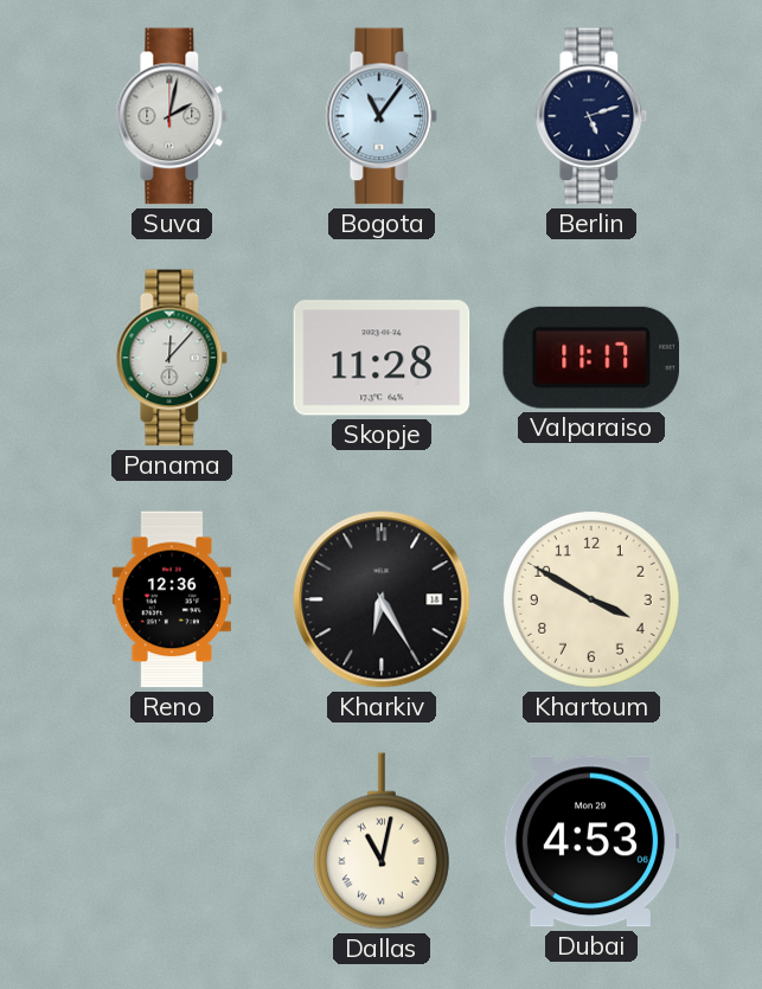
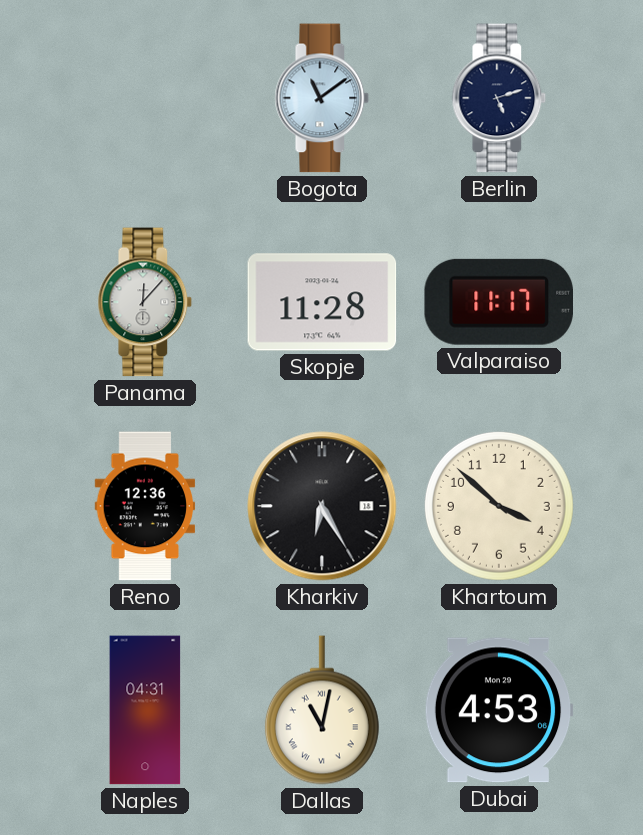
Suva: 2:02 -> none (172, 116)
Bogota: 11:06 -> 11:09 (322, 98)
Khartoum: 3:50 -> 3:52 (499, 506)
Naples: none -> 04:31 (145, 710)
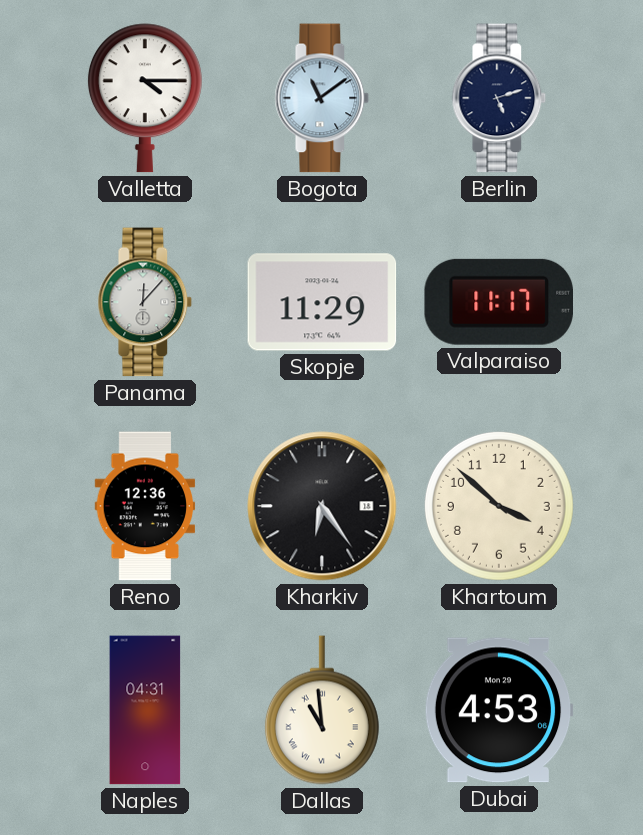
Valletta: none -> 4:15 (145, 98)
Skopje: 11:28 -> 11:29 (322, 302)
Kharkiv: 6:25 -> 6:24 (322, 506)
Dallas: 11:02 -> 10:59 (322, 710)
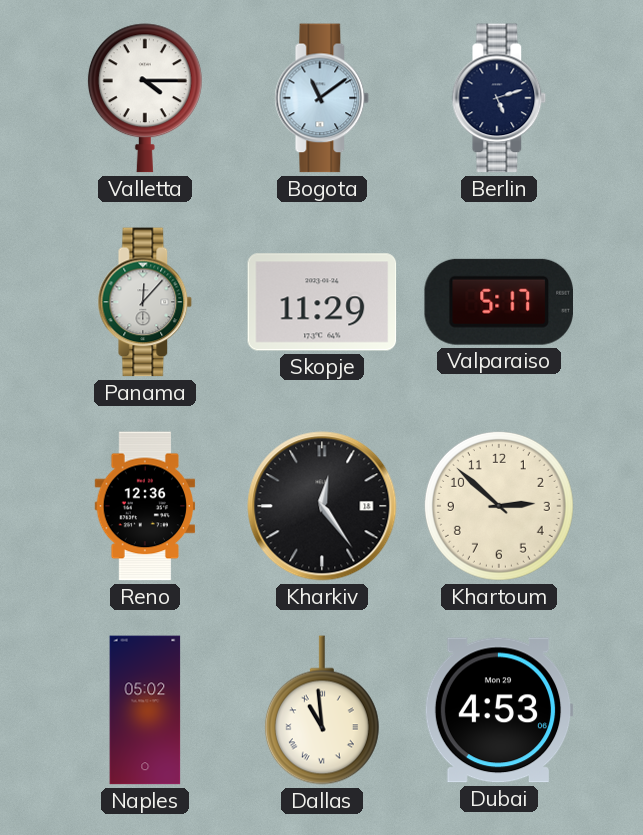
Valparaiso: 11:17 -> 5:17 (498, 302)
Kharkiv: 6:24 -> 12:24 (322, 506)
Khartoum: 3:52 -> 2:52 (499, 506)
Naples: 04:31 -> 05:02 (145, 710)
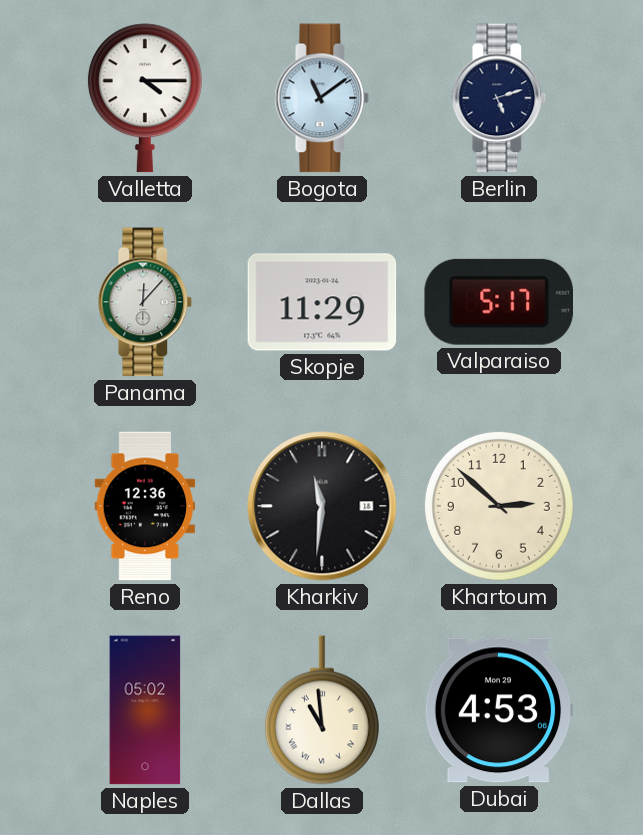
Kharkiv: 12:24 -> 11:31 (322, 506)
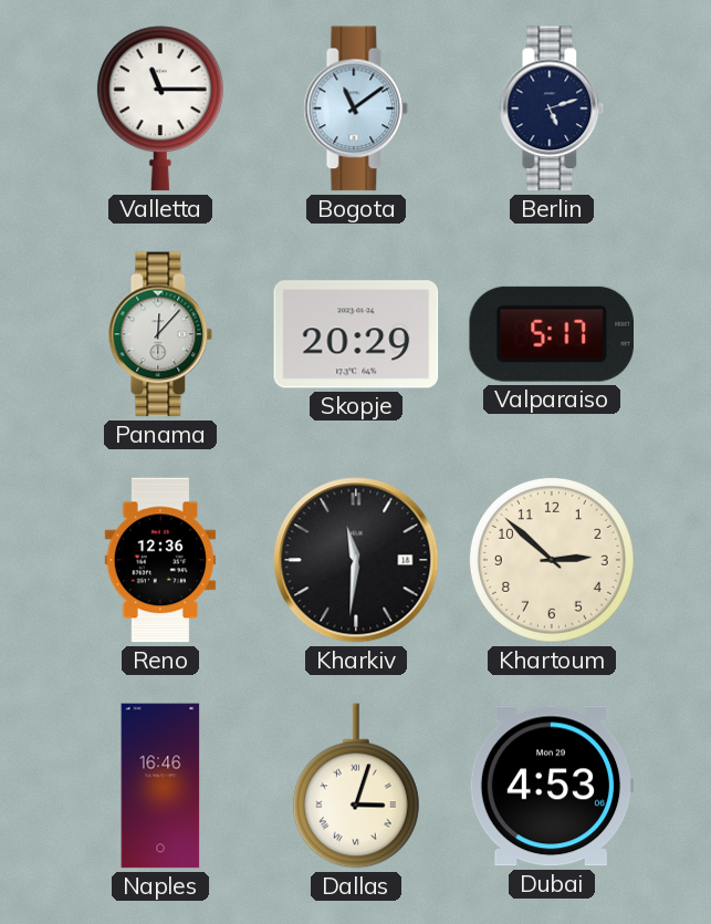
Valletta: 4:15 -> 11:15 (160, 108)
Skopje: 11:29 -> 20:29 (356, 334)
Naples: 05:02 -> 16:46 (160, 786)
Dallas: 10:59 -> 3:03 (356, 786)
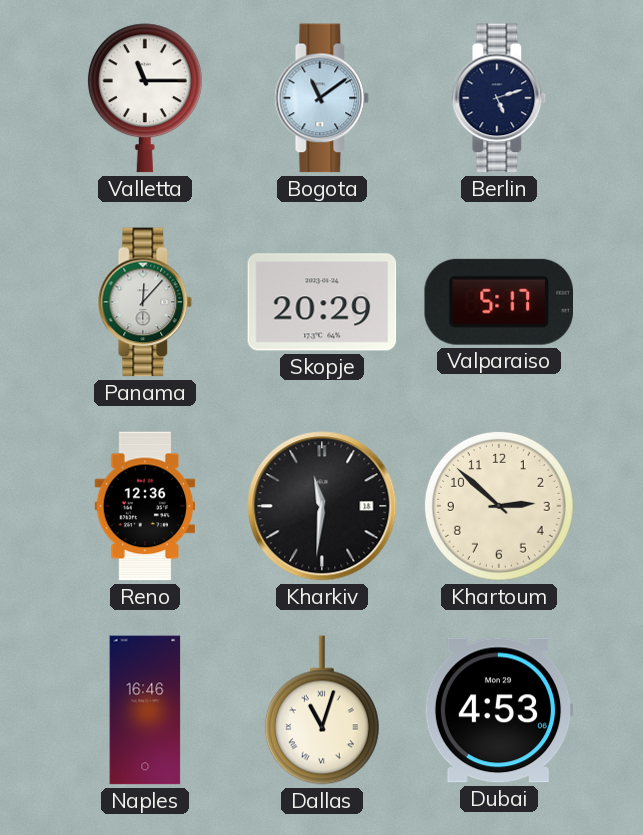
Dallas: 3:03 -> 11:03 (322, 710)
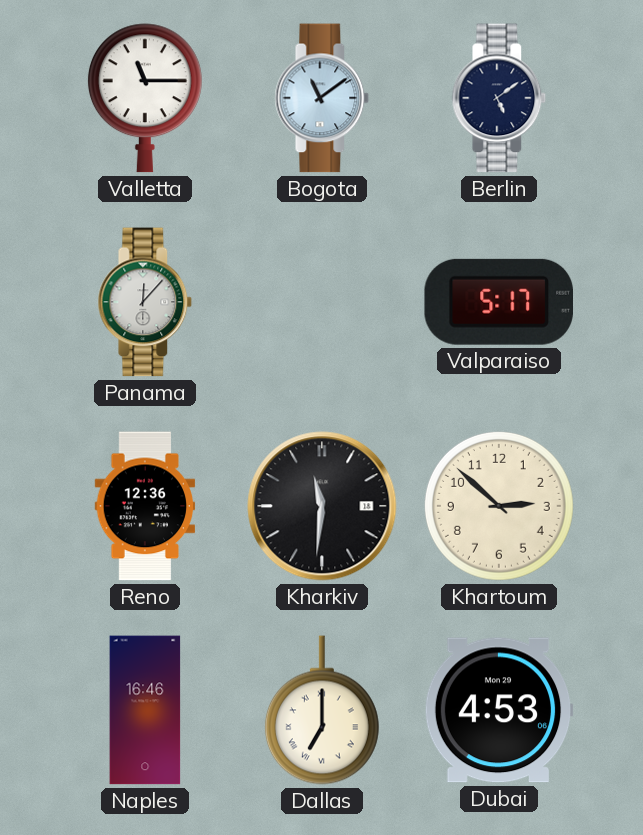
Berlin: 5:12 -> 5:09 (499, 98)
Skopje: 20:29 -> none (322, 302)
Dallas: 11:03 -> 7:00 (322, 710)
